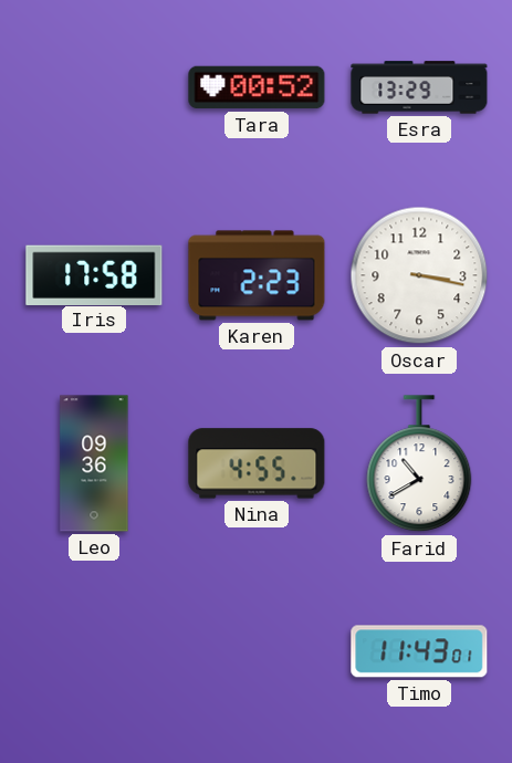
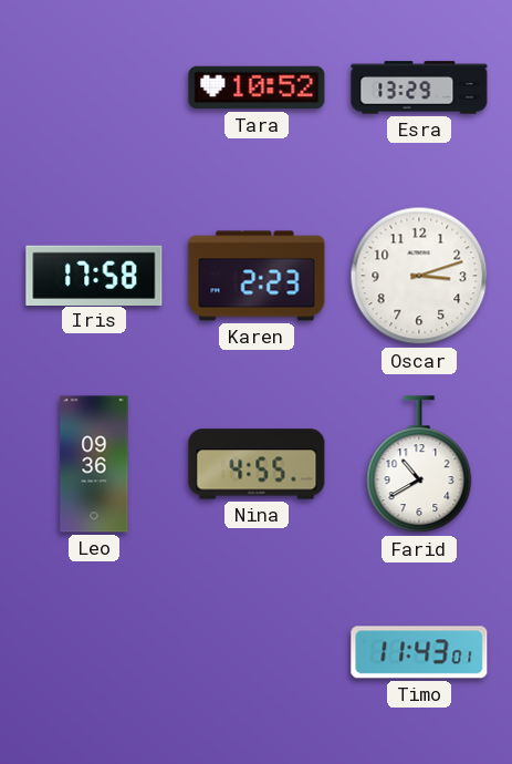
Tara: 00:52 -> 10:52 (257, 87)
Oscar: 3:17 -> 3:12 (419, 276)
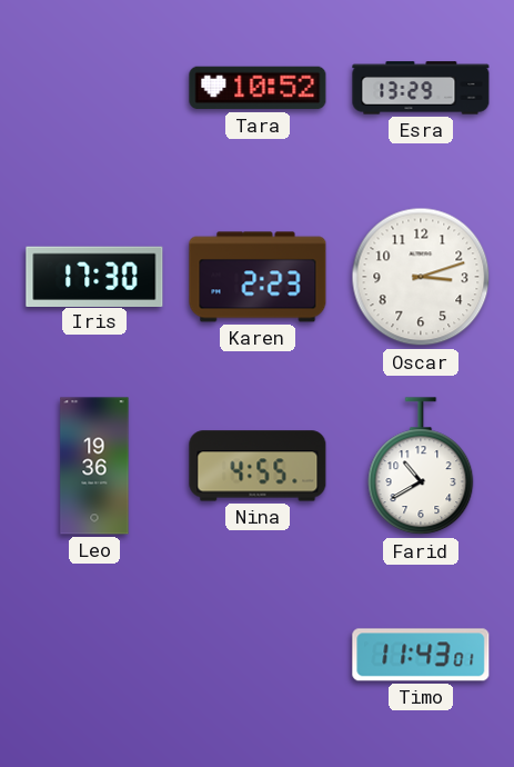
Iris: 17:58 -> 17:30 (94, 276)
Leo: 09:36 -> 19:36 (94, 466)
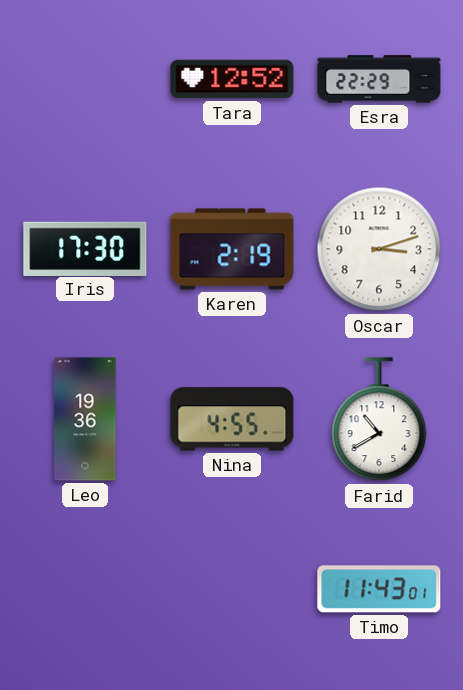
Tara: 10:52 -> 12:52 (232, 79)
Esra: 13:29 -> 22:29 (379, 79)
Karen: 2:23 -> 2:19 (232, 249)
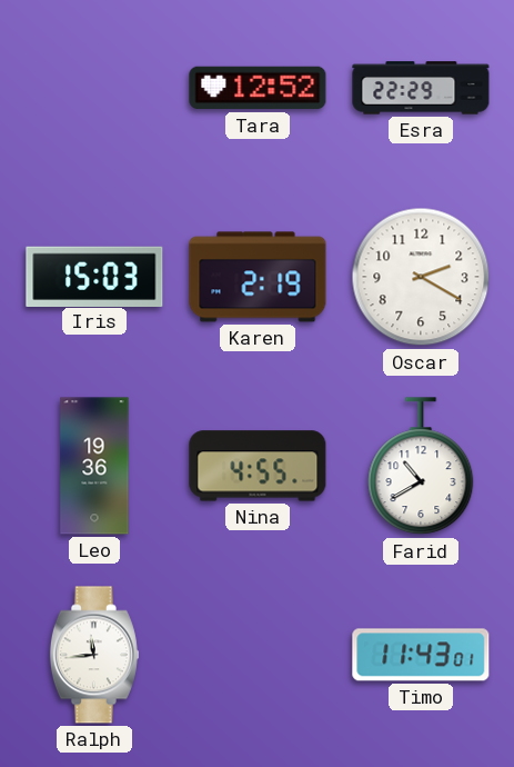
Iris: 17:30 -> 15:03 (94, 276)
Oscar: 3:12 -> 2:20 (421, 277)
Ralph: none -> 11:44 (94, 655)
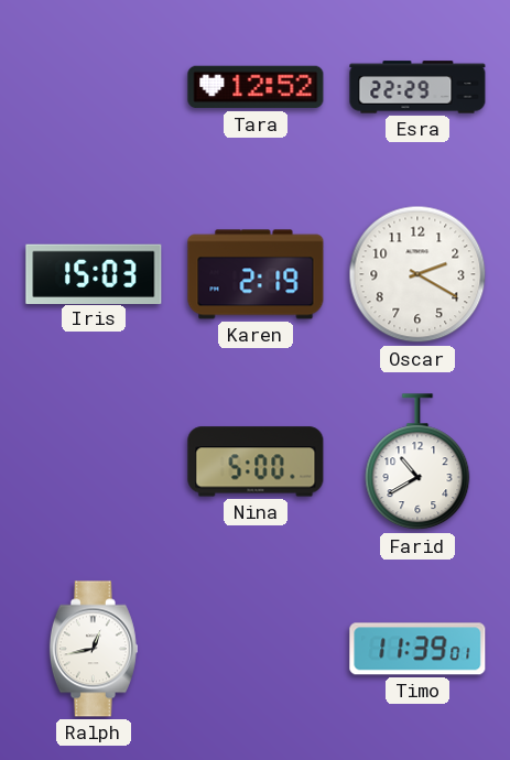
Leo: 19:36 -> none (94, 466)
Nina: 4:55 -> 5:00 (256, 462)
Ralph: 11:44 -> 12:43 (94, 649)
Timo: 11:43 -> 11:39 (417, 649)
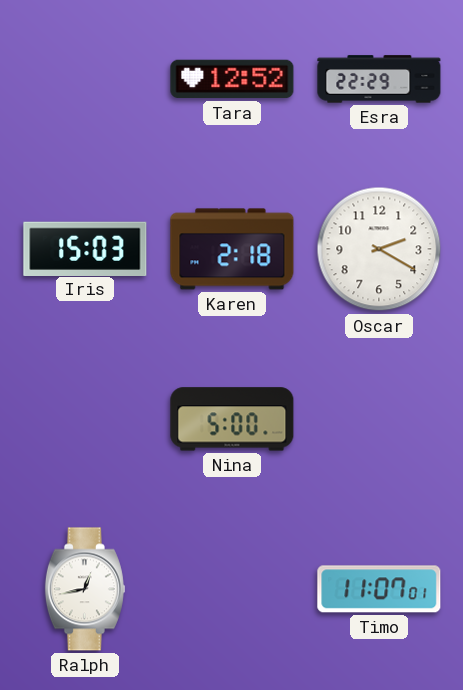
Karen: 2:19 -> 2:18 (232, 249)
Farid: 10:40 -> none (417, 463)
Timo: 11:39 -> 11:07 (379, 589)
